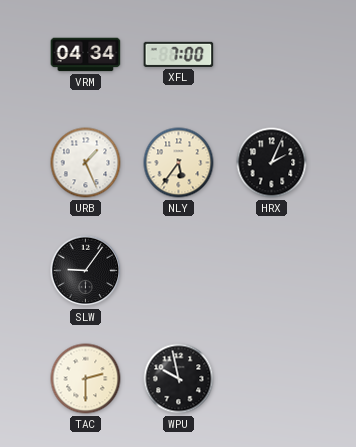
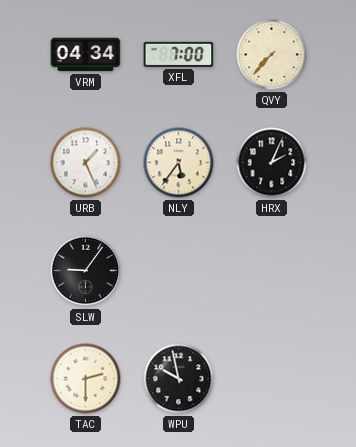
QVY: none -> 7:37 (272, 55)
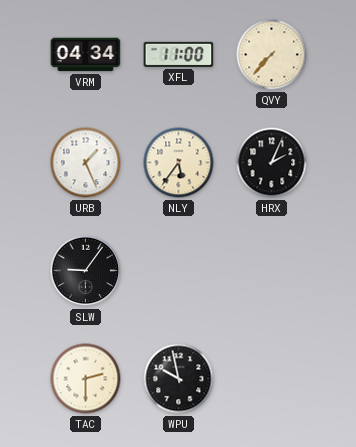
XFL: 7:00 -> 11:00 (179, 54)
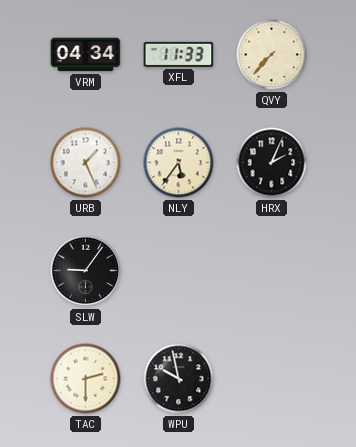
XFL: 11:00 -> 11:33 (179, 54)
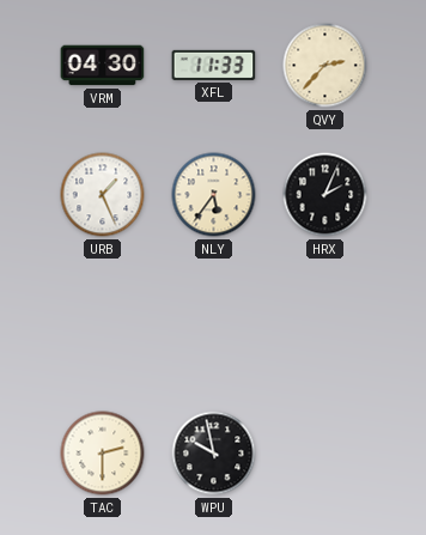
VRM: 04:34 -> 04:30 (103, 66)
QVY: 7:37 -> 2:37 (325, 66)
SLW: 9:06 -> none (86, 271)
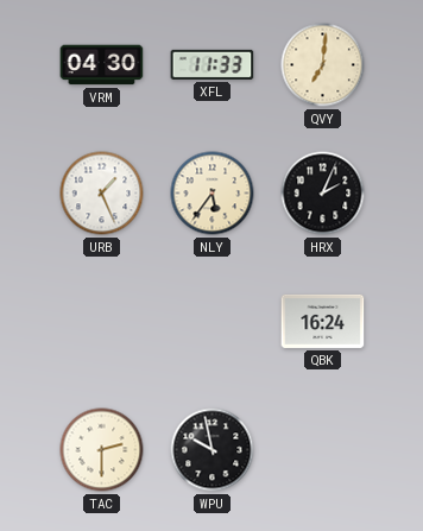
QVY: 2:37 -> 7:01 (323, 65)
QBK: none -> 16:24 (323, 321)
